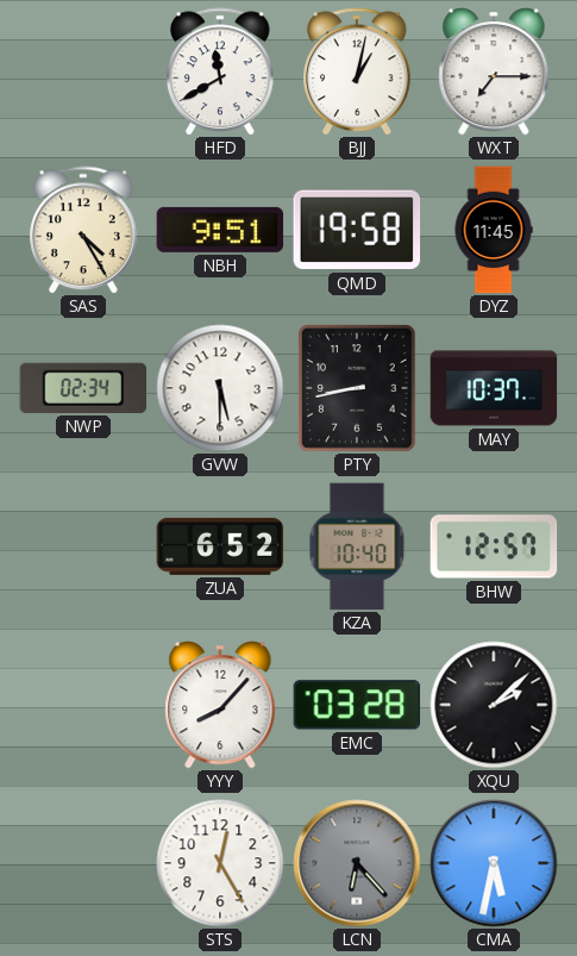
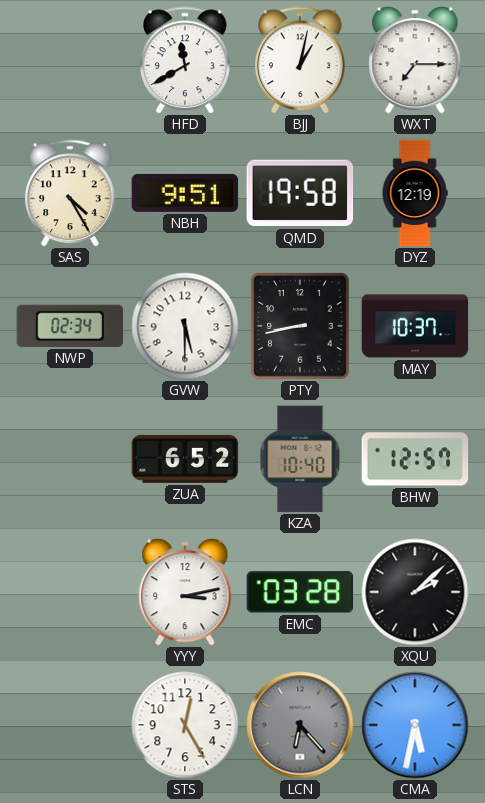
DYZ: 11:45 -> 12:19 (415, 193)
YYY: 8:07 -> 3:13 (185, 592)
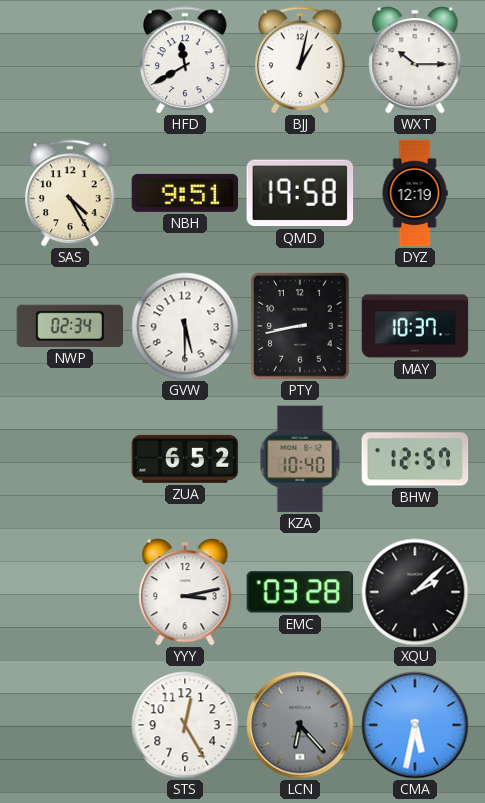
WXT: 7:15 -> 10:15 (415, 60)
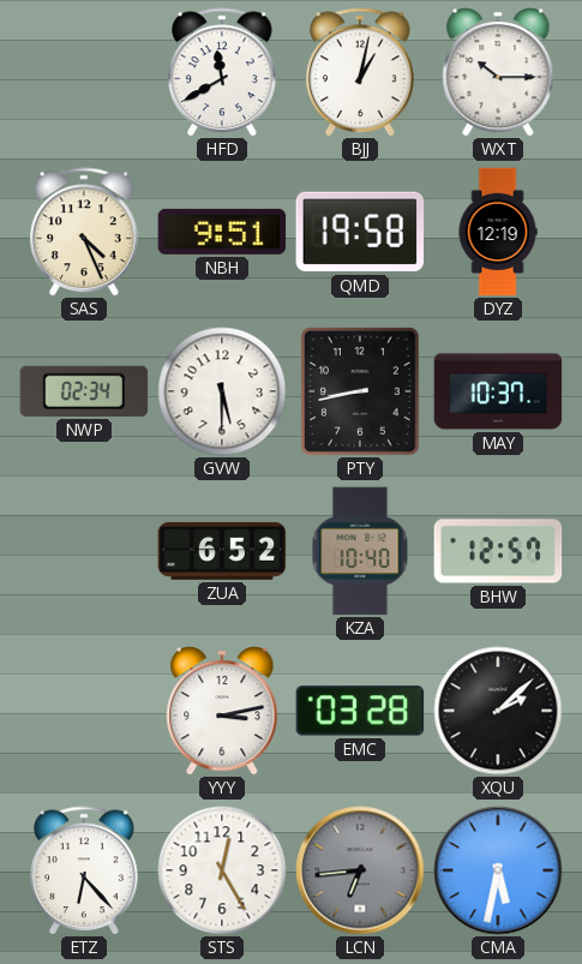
SAS: 4:25 -> 4:26 (84, 232)
ETZ: none -> 6:23 (84, 870)
LCN: 6:23 -> 6:44 (360, 870)
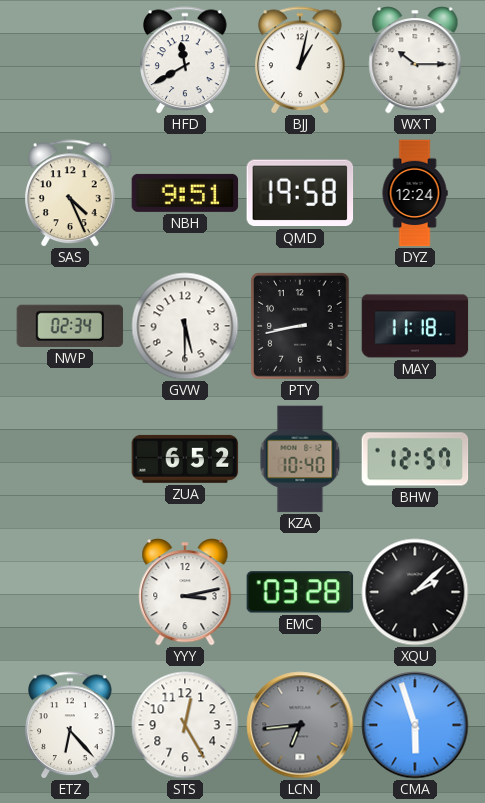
DYZ: 12:19 -> 12:24 (415, 193)
MAY: 10:37 -> 11:18 (415, 326)
CMA: 5:32 -> 5:57 (415, 725)
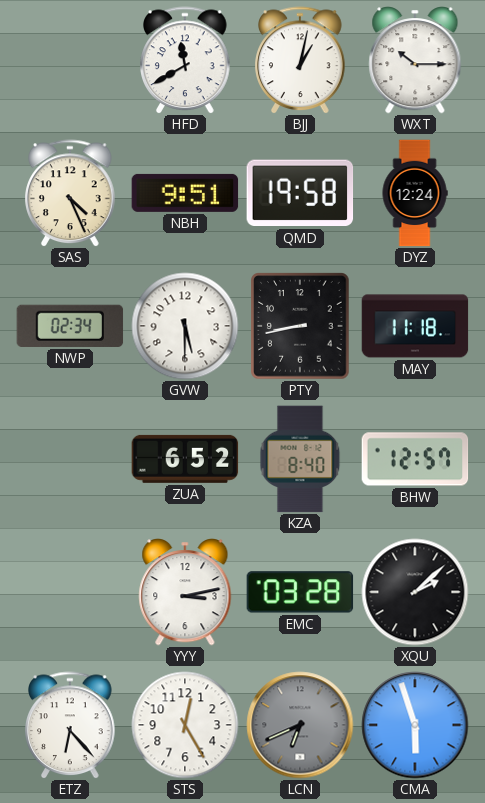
KZA: 10:40 -> 8:40 (300, 459)
LCN: 6:44 -> 6:41 (300, 725)
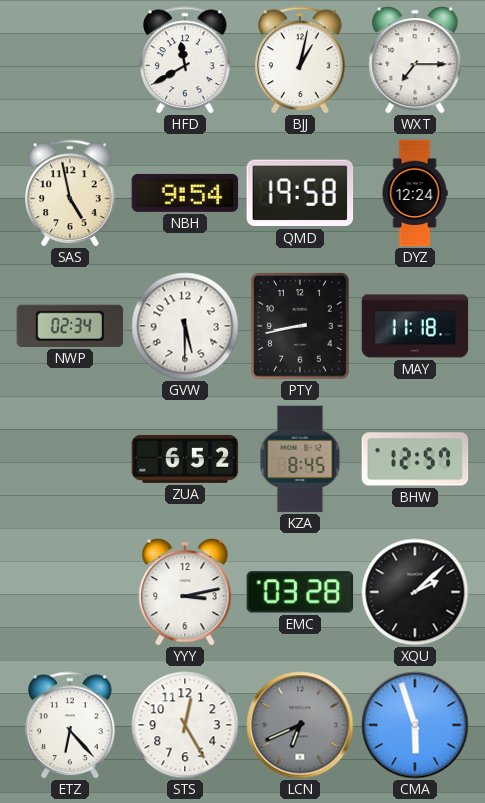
WXT: 10:15 -> 7:15 (415, 60)
SAS: 4:26 -> 4:58 (70, 193)
NBH: 9:51 -> 9:54 (185, 193)
KZA: 8:40 -> 8:45 (300, 459)
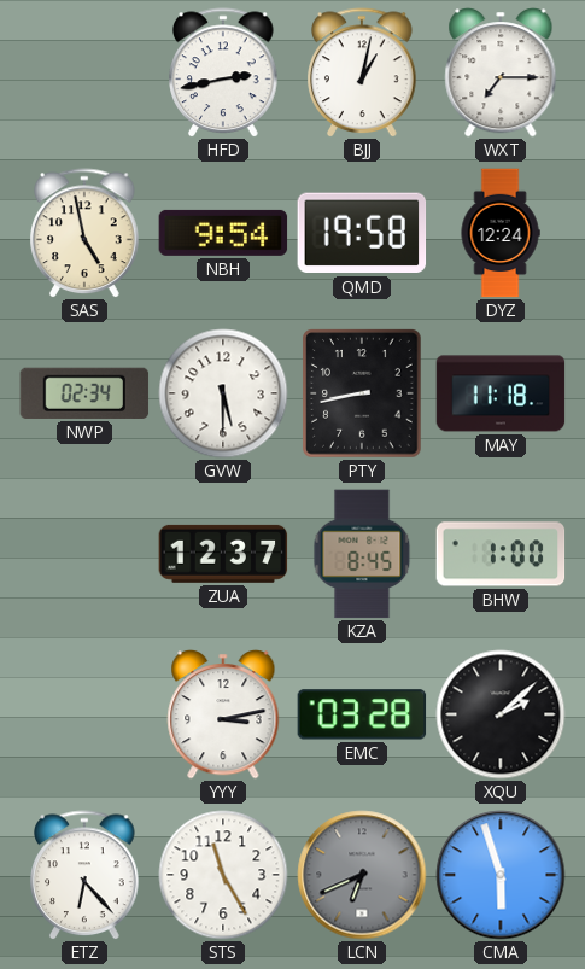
HFD: 11:40 -> 2:43 (223, 72)
ZUA: 6:52 -> 12:37 (223, 554)
BHW: 12:57 -> 1:00 (501, 554)
STS: 12:25 -> 11:25 (223, 875)
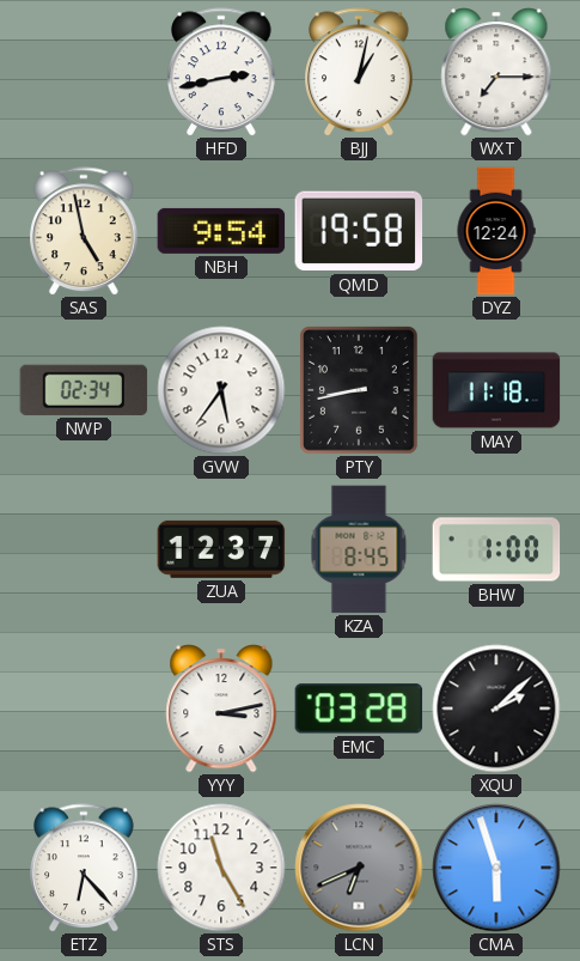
GVW: 5:30 -> 5:36 (221, 390)
